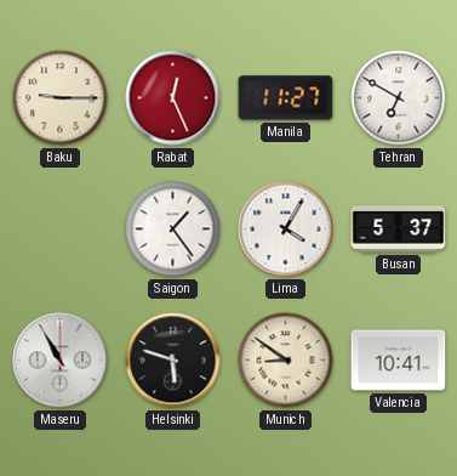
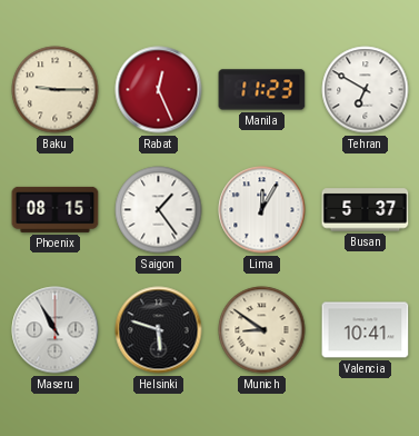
Manila: 11:27 -> 11:23 (262, 90)
Phoenix: none -> 08:15 (56, 209)
Lima: 4:05 -> 12:05 (262, 210)
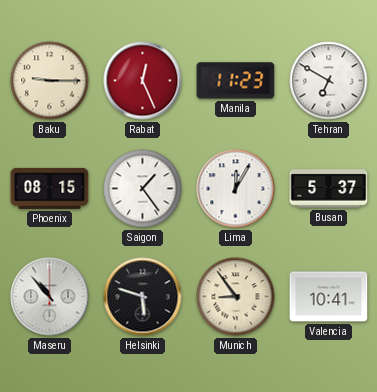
Maseru: 10:55 -> 10:53 (50, 297)
Munich: 8:51 -> 8:54 (236, 297)
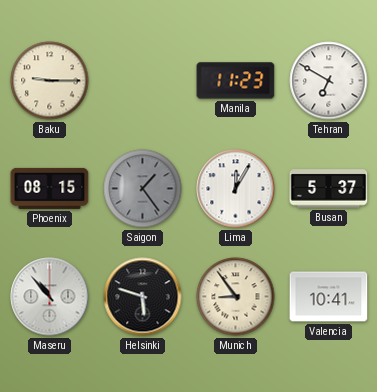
Rabat: 12:26 -> none (143, 81)
Saigon dial: white -> grey (143, 189)
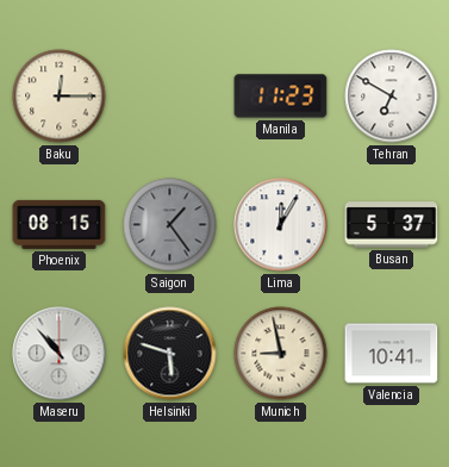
Baku: 9:15 -> 12:15 (60, 96)
Munich: 8:54 -> 8:58 (281, 354)
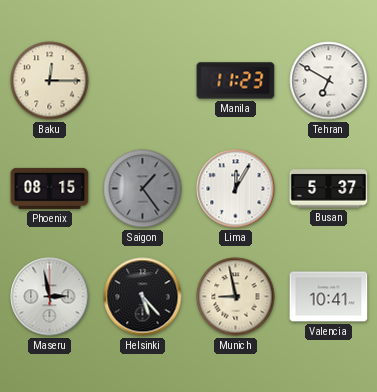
Maseru: 10:53 -> 2:58 (50, 297)
Helsinki: 5:48 -> 5:23 (143, 297)
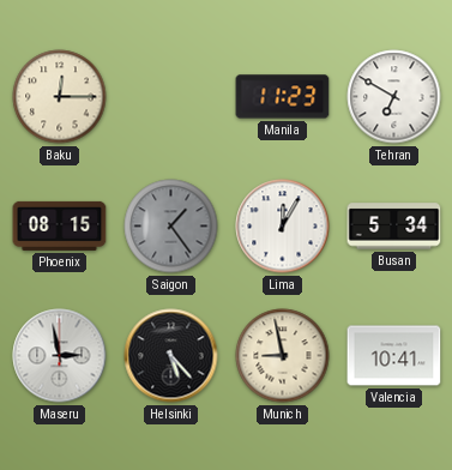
Busan: 5:37 -> 5:34 (394, 227)
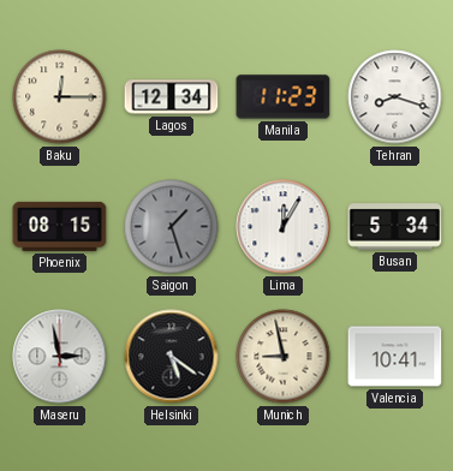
Lagos: none -> 12:34 (172, 97)
Tehran: 6:50 -> 8:18 (395, 97)
Saigon: 1:24 -> 1:27 (172, 227)
Helsinki: 5:23 -> 5:21 (172, 357)
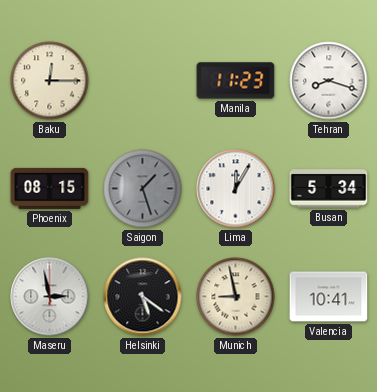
Lagos: 12:34 -> none (172, 97)
